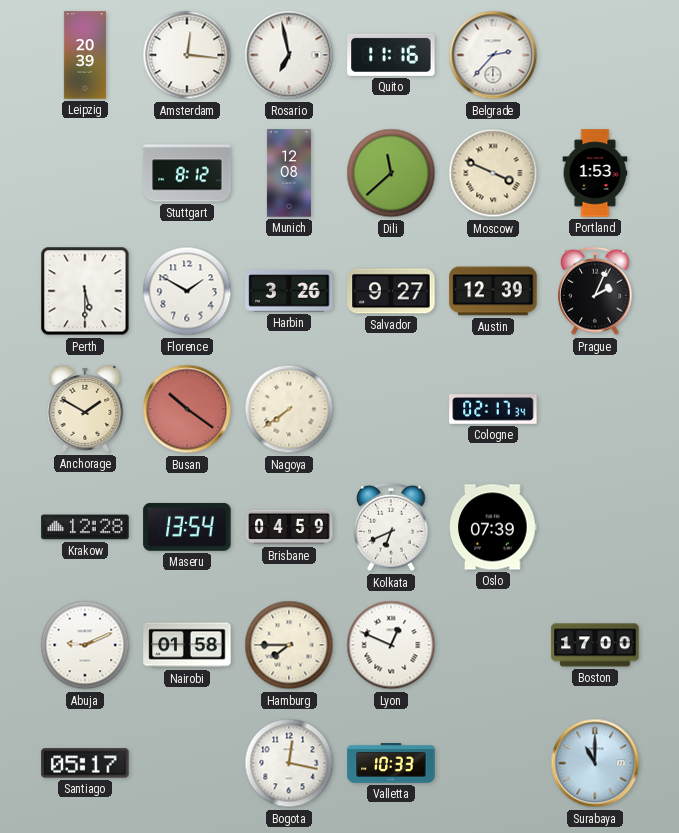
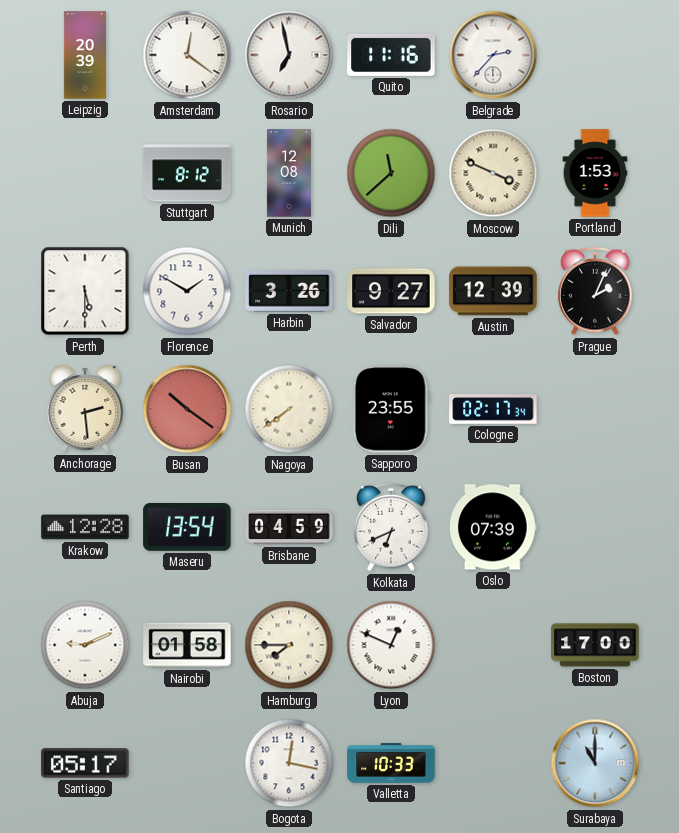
Amsterdam: 12:16 -> 12:21 (187, 55)
Anchorage: 1:50 -> 2:29 (85, 409)
Sapporo: none -> 23:55 (391, 409)
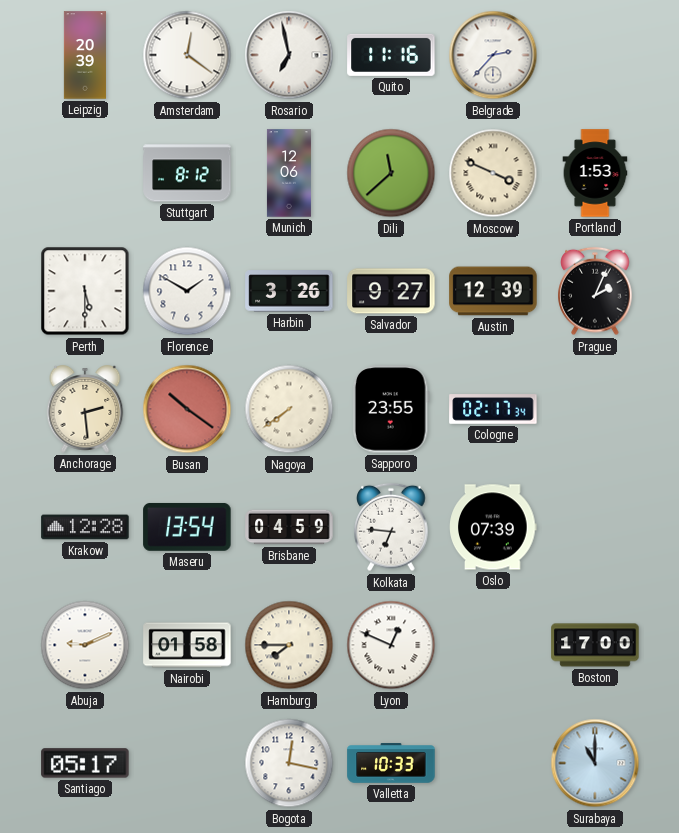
Munich: 12:08 -> 12:06 (289, 173)
Kolkata: 6:41 -> 6:46 (391, 527)
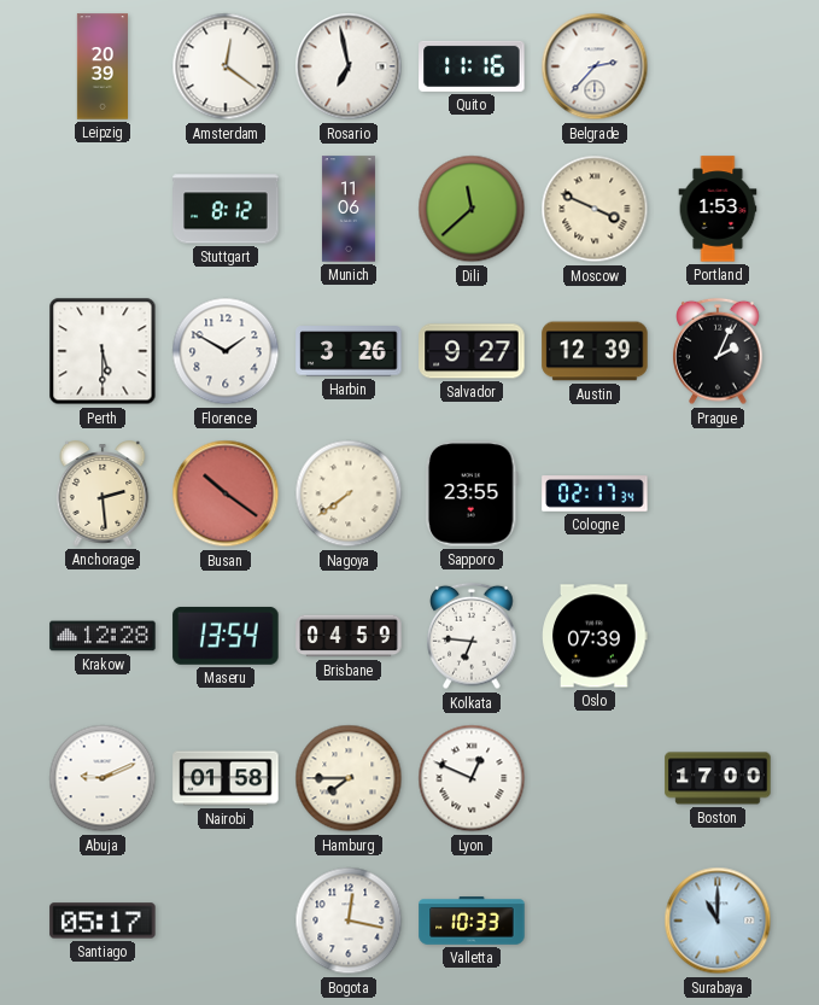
Munich: 12:06 -> 11:06 (349, 209)
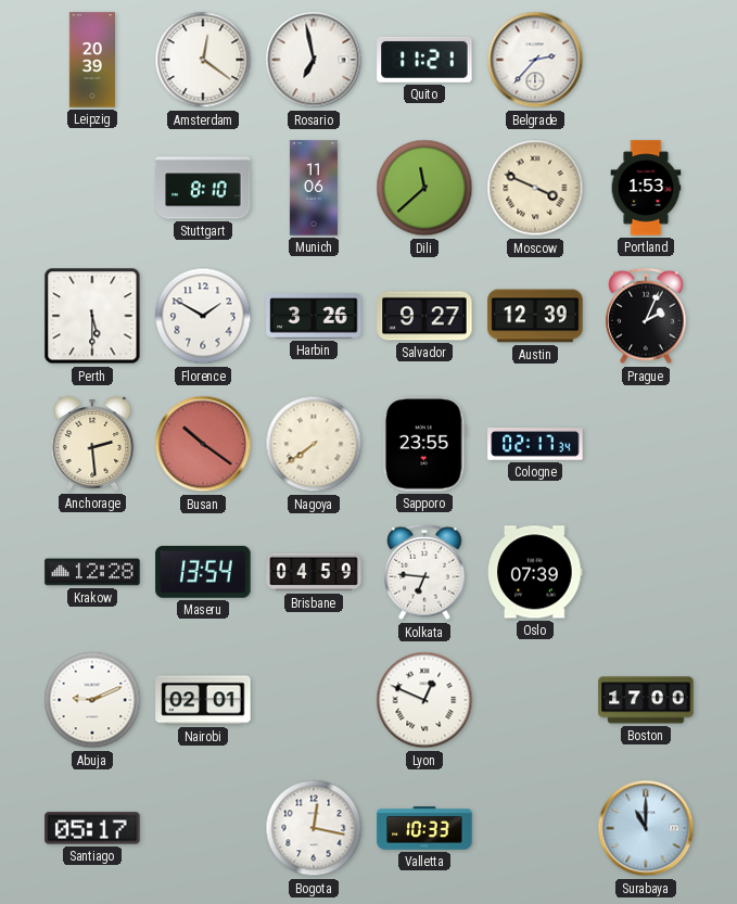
Quito: 11:16 -> 11:21 (424, 60)
Stuttgart: 8:12 -> 8:10 (203, 188)
Nairobi: 01:58 -> 02:01 (203, 700)
Hamburg: 7:45 -> none (349, 778)
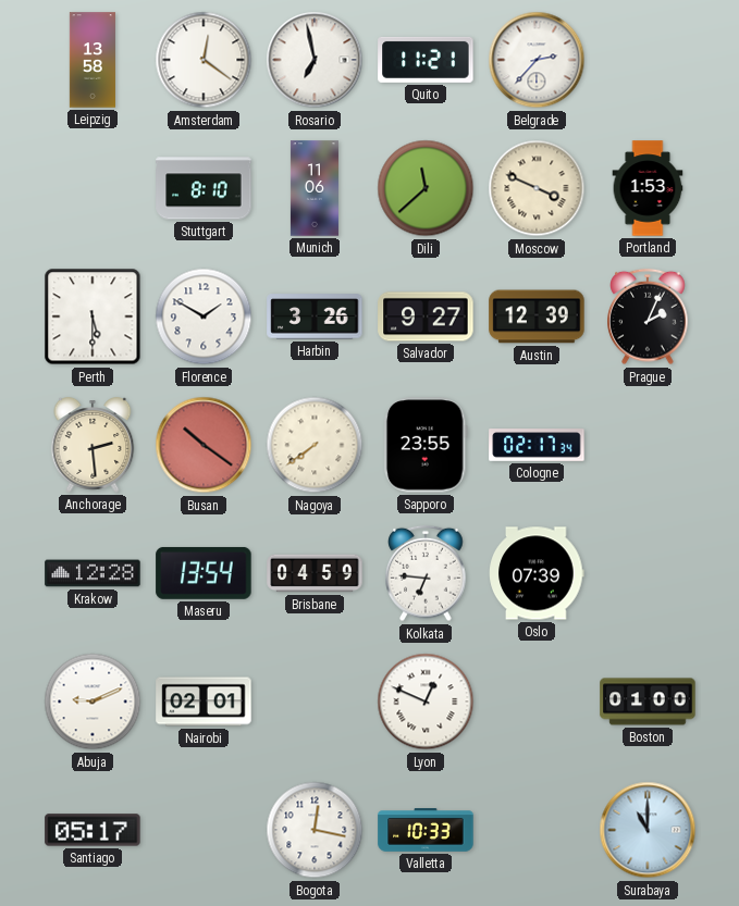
Leipzig: 20:39 -> 13:58 (93, 60)
Boston: 17:00 -> 01:00 (648, 702)
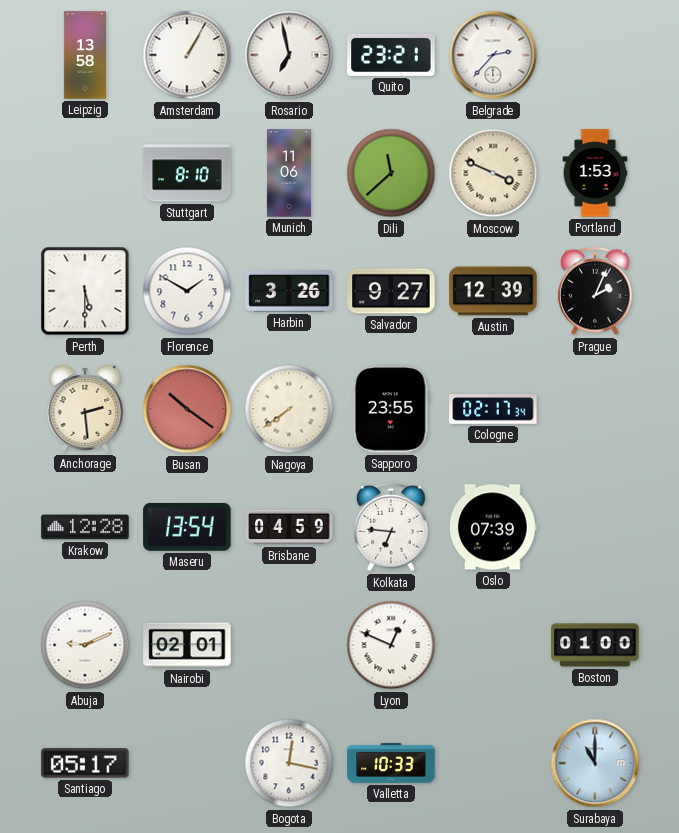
Amsterdam: 12:21 -> 1:05 (187, 55)
Quito: 11:21 -> 23:21 (391, 55)
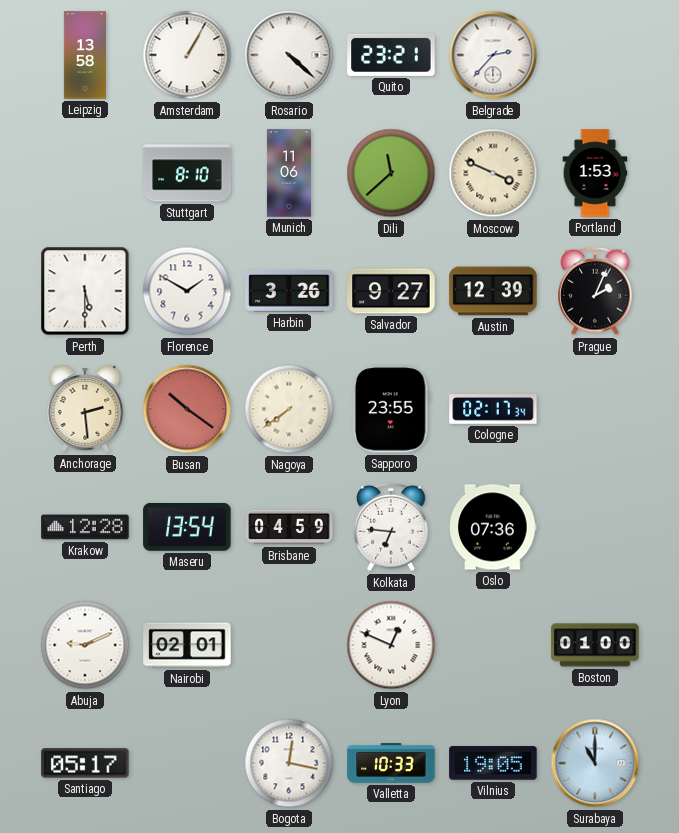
Rosario: 6:58 -> 4:22 (289, 55)
Oslo: 07:39 -> 07:36 (493, 527)
Vilnius: none -> 19:05 (493, 763)
